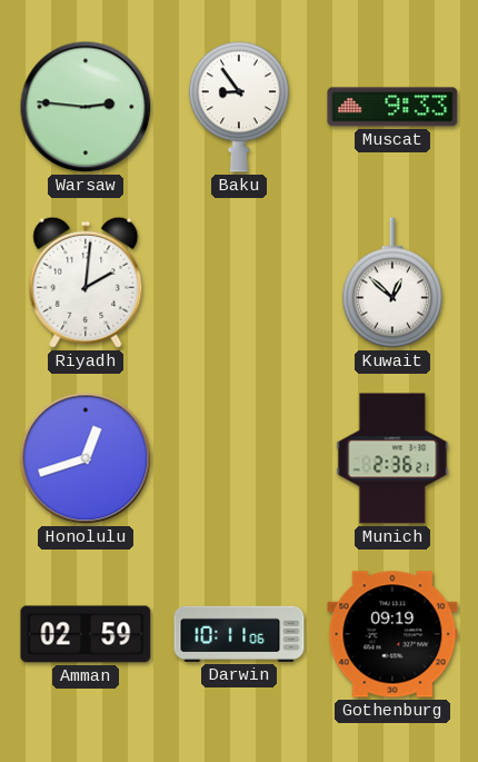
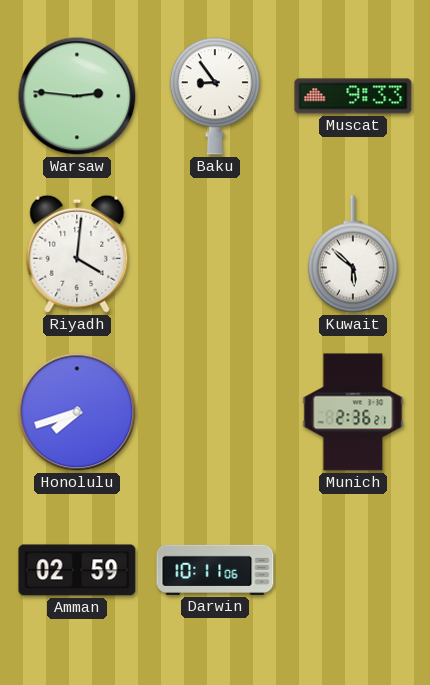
Riyadh: 2:01 -> 4:01 (77, 254)
Kuwait: 12:52 -> 5:52 (353, 254)
Honolulu: 12:42 -> 7:42 (77, 412)
Gothenburg: 09:19 -> none (392, 634)
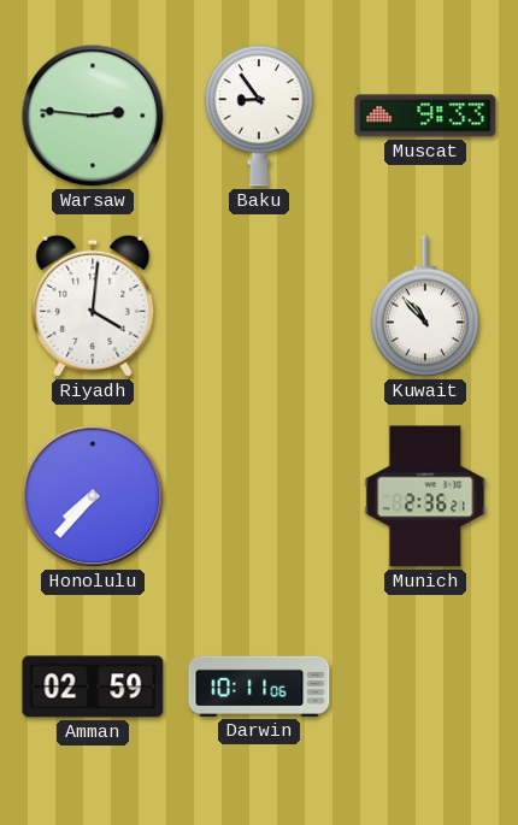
Kuwait: 5:52 -> 10:53 (425, 306)
Honolulu: 7:42 -> 7:37 (93, 496)
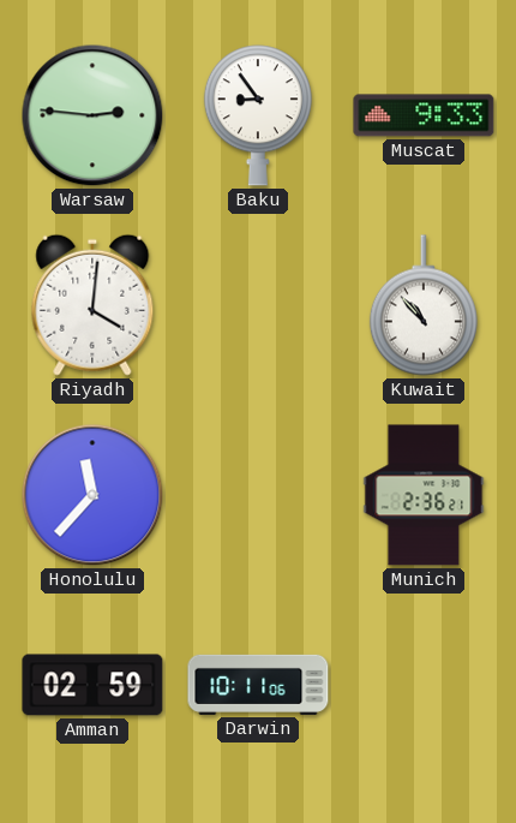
Honolulu: 7:37 -> 11:37 (92, 495)
